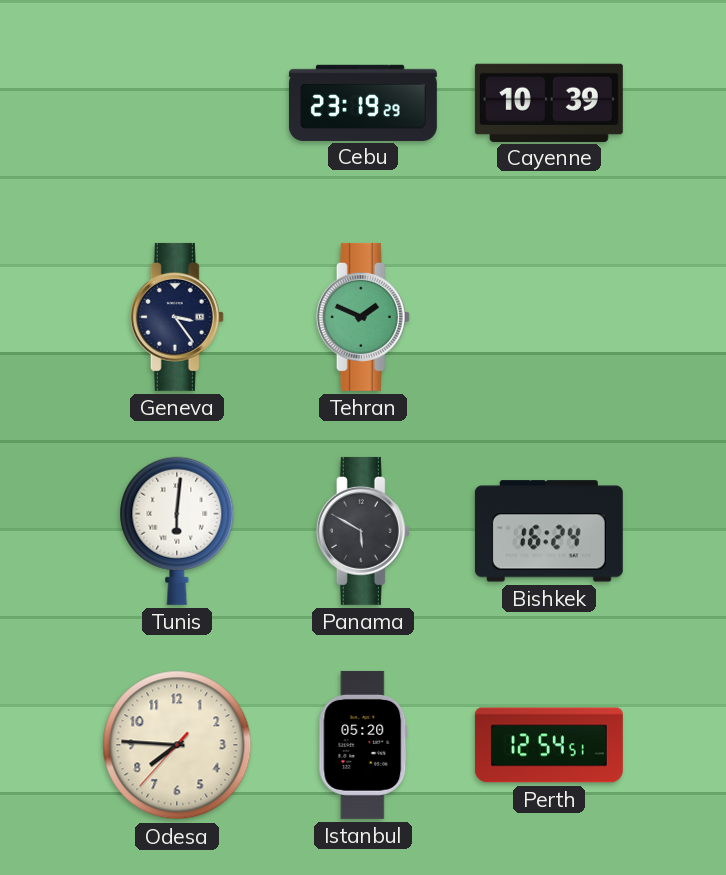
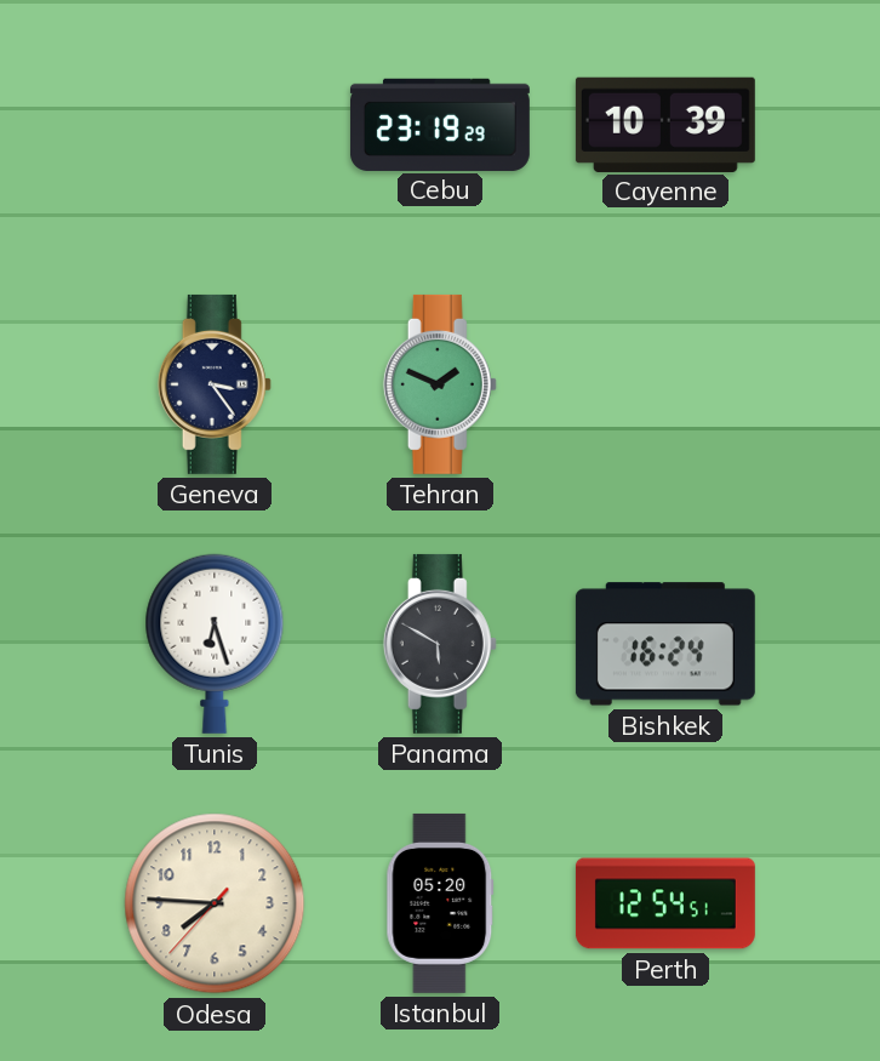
Tunis: 6:01 -> 6:27 (215, 644)
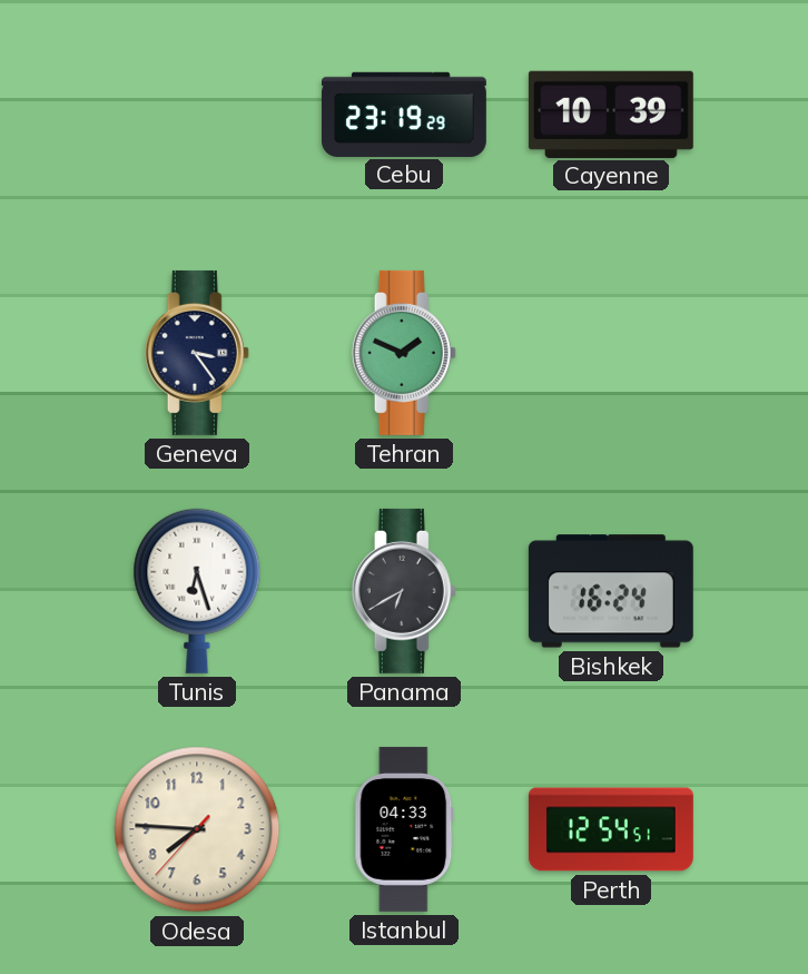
Panama: 5:50 -> 6:40 (404, 591)
Istanbul: 05:20 -> 04:33 (404, 829)
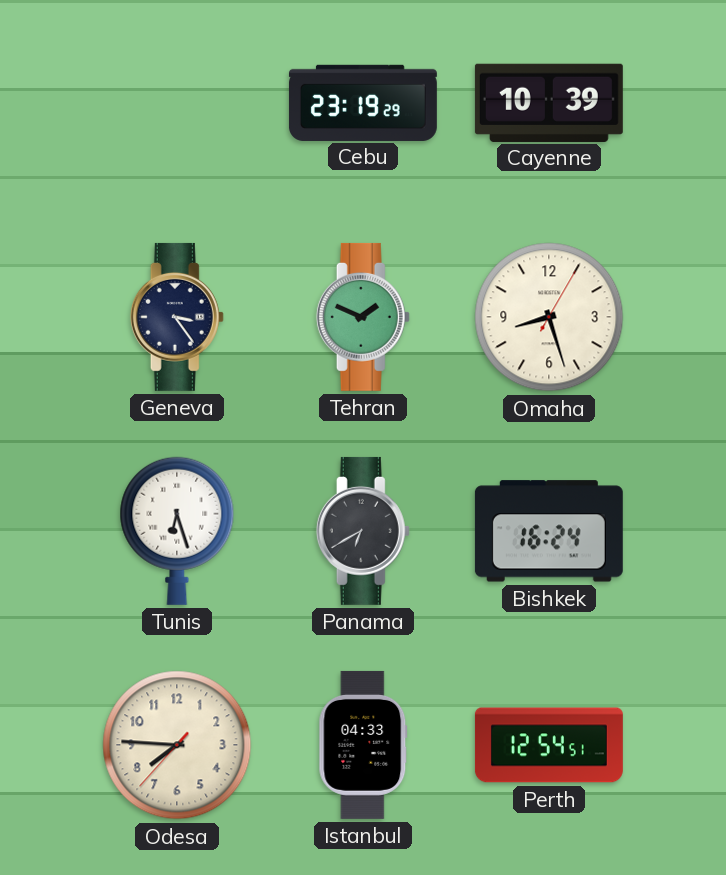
Omaha: none -> 8:27 (549, 317)
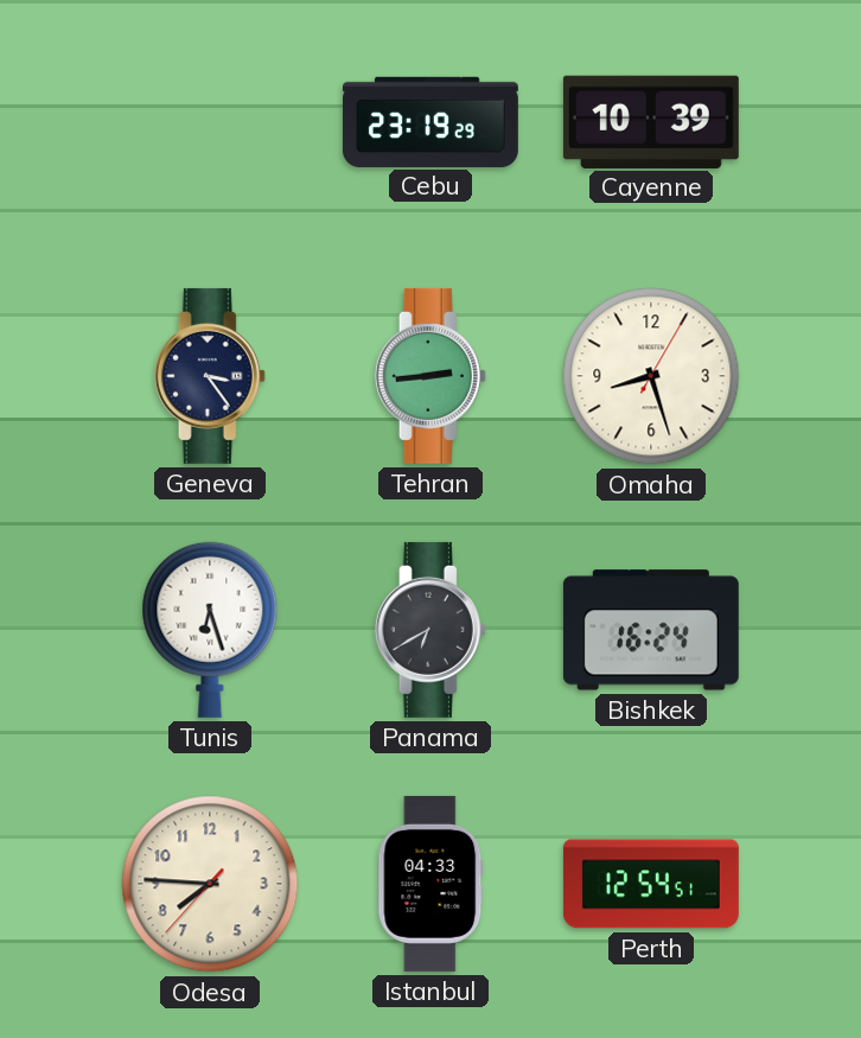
Tehran: 1:49 -> 2:44 (430, 376)
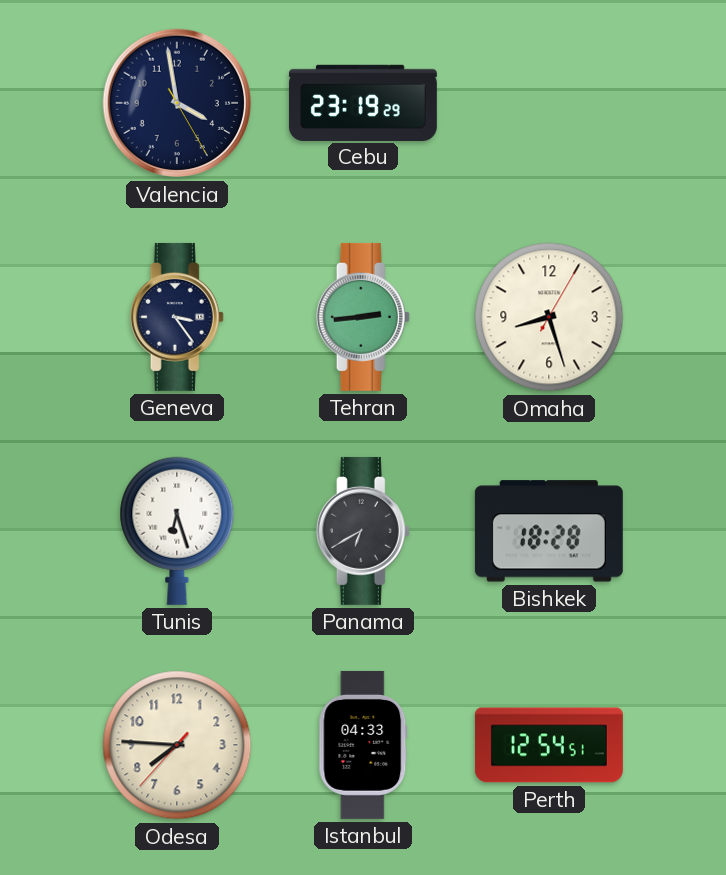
Valencia: none -> 3:58 (177, 103)
Cayenne: 10:39 -> none (651, 121)
Bishkek: 16:24 -> 18:28 (549, 531)
